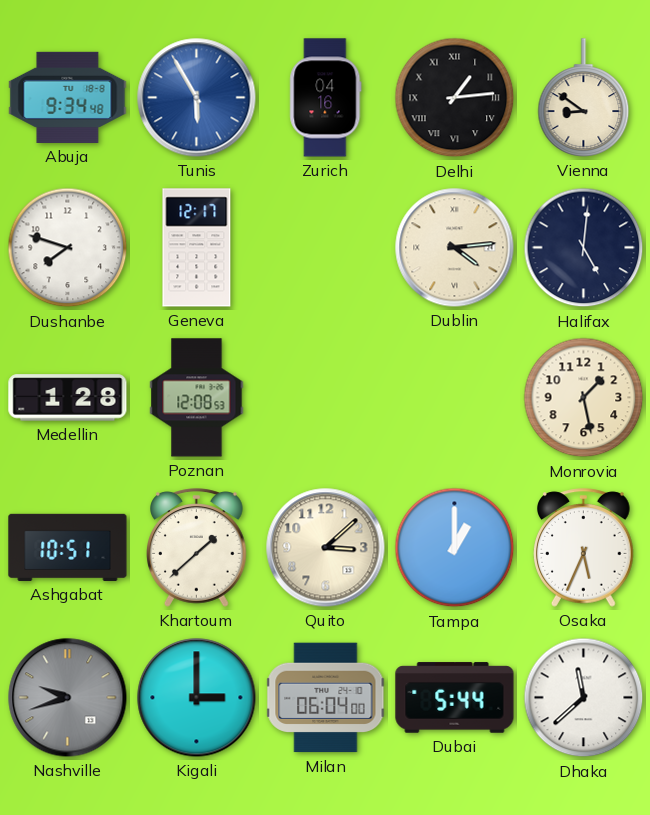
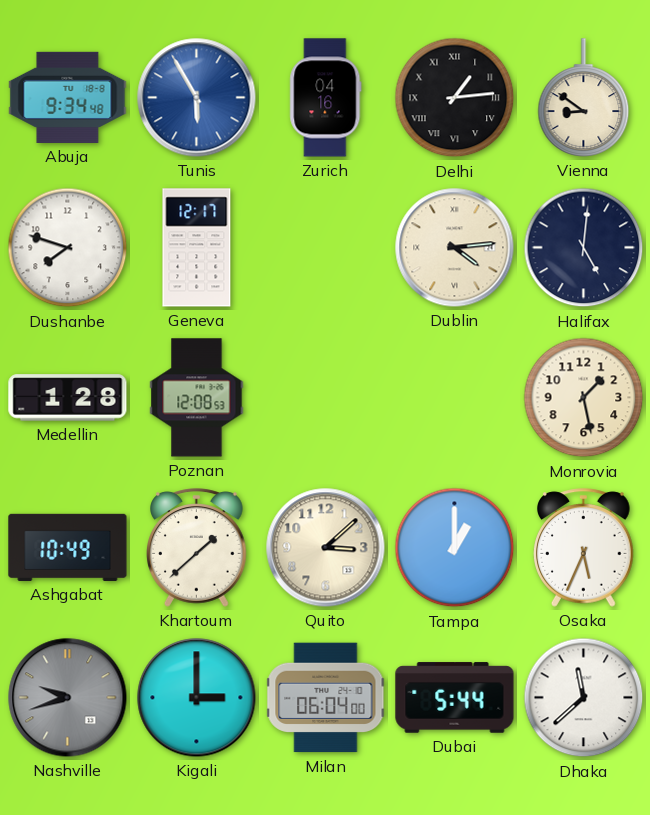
Ashgabat: 10:51 -> 10:49 (68, 547)
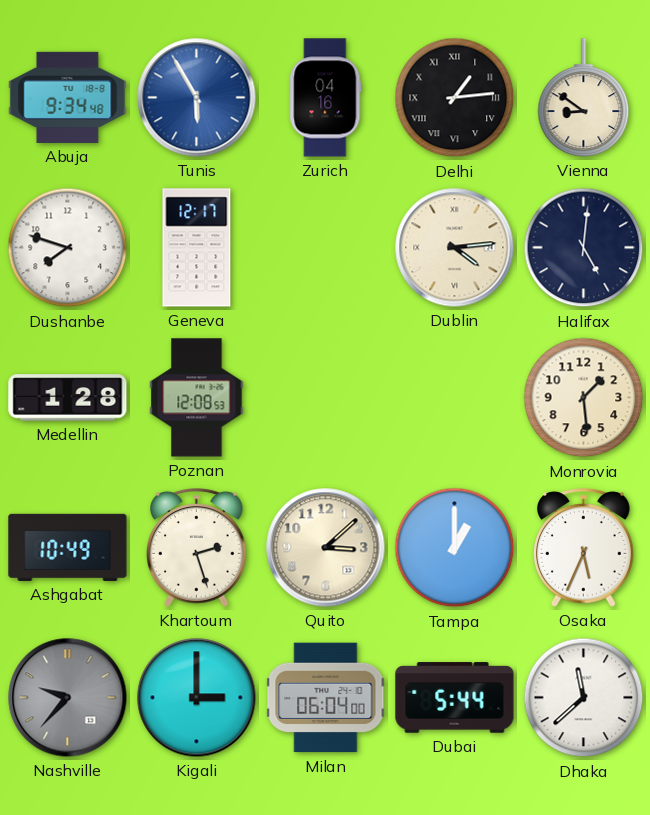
Monrovia: 1:28 -> 1:29 (584, 398)
Khartoum: 1:38 -> 2:27 (197, 548)
Nashville: 9:42 -> 9:37 (68, 698)
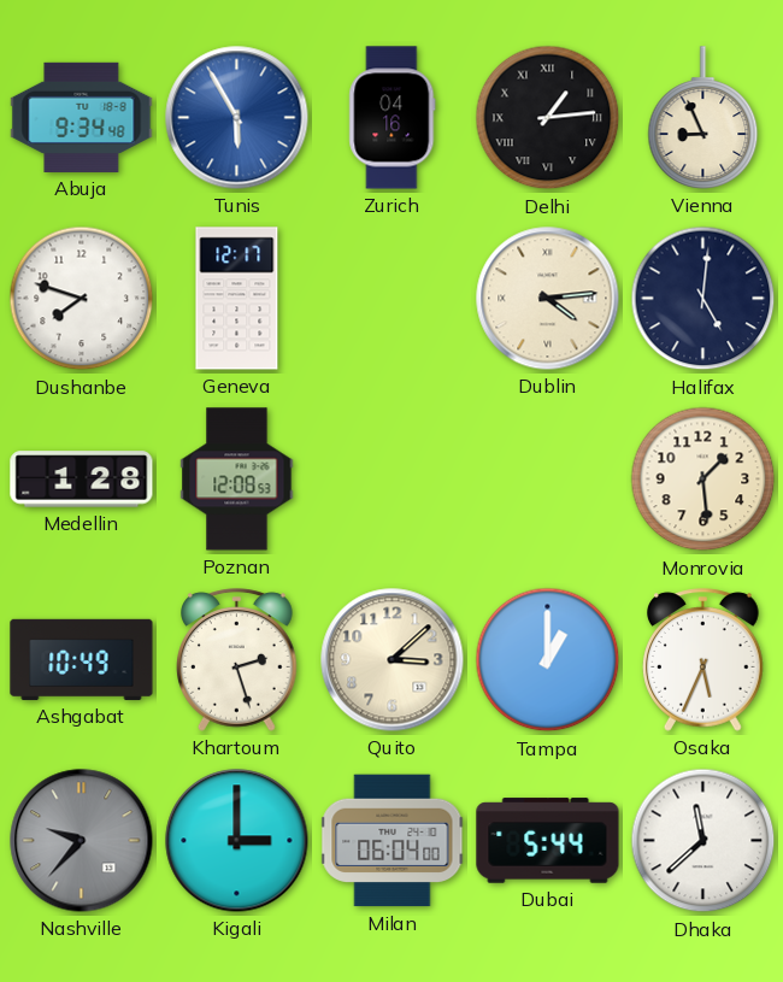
Vienna: 8:51 -> 8:56 (703, 118)
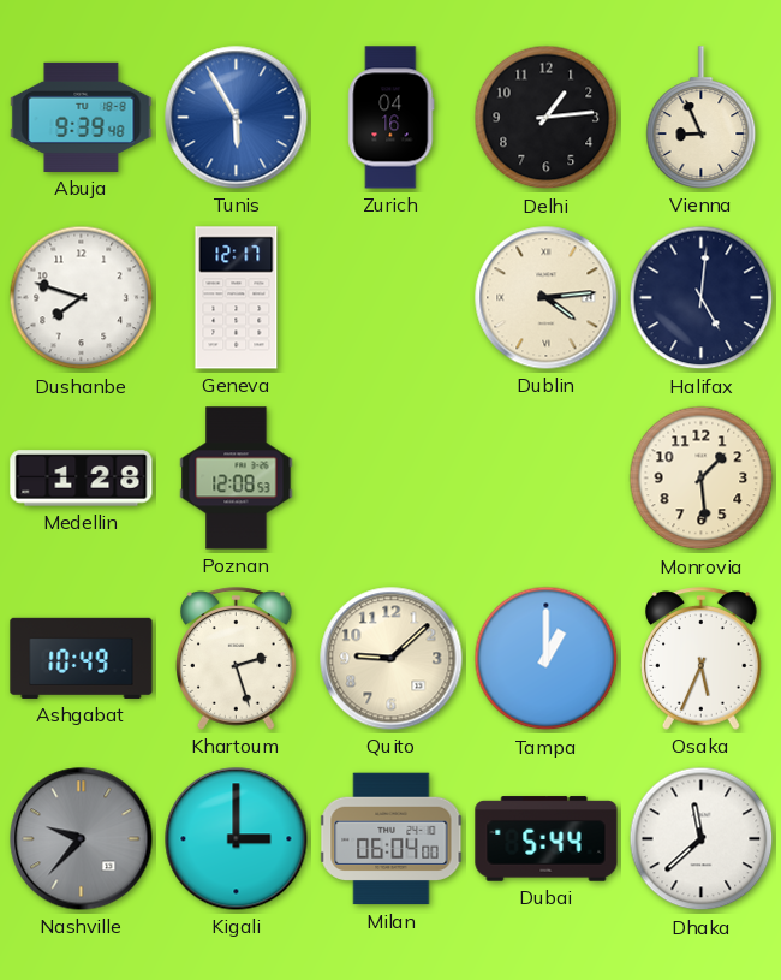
Abuja: 9:34 -> 9:39 (82, 117)
Delhi numerals: Roman -> Arabic (547, 118)
Quito: 3:08 -> 9:08 (392, 659)
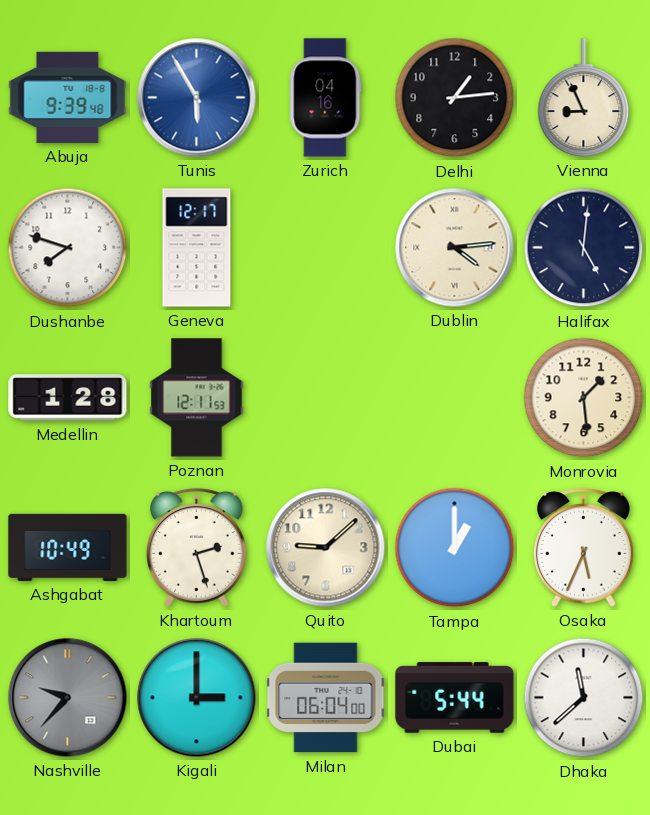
Poznan: 12:08 -> 12:11 (197, 398)
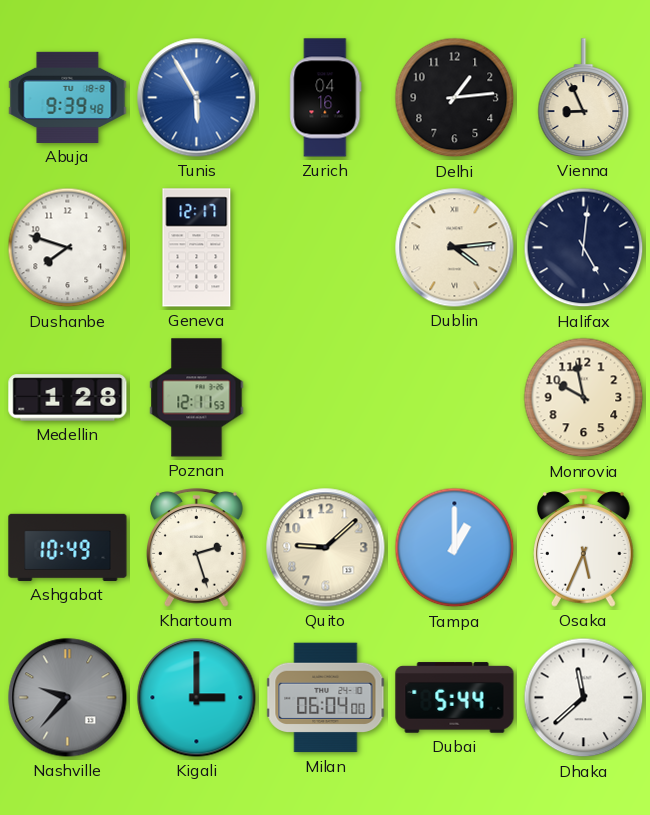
Monrovia: 1:29 -> 9:58 (584, 398)
